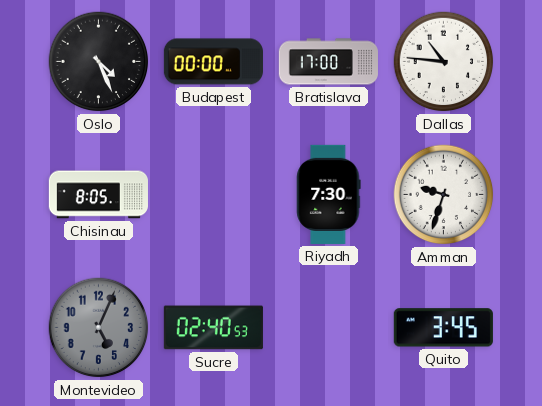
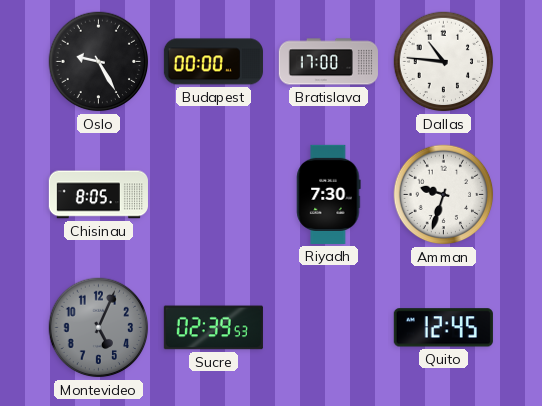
Oslo: 4:26 -> 9:25 (99, 62)
Sucre: 02:40 -> 02:39 (213, 328)
Quito: 3:45 -> 12:45 (443, 328)
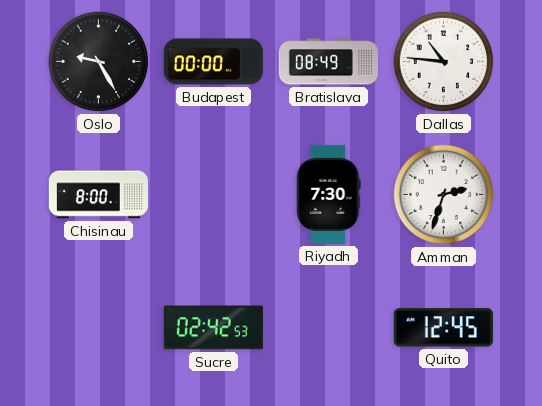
Bratislava: 17:00 -> 08:49 (328, 62)
Chisinau: 8:05 -> 8:00 (98, 195)
Amman: 9:33 -> 2:33 (444, 195)
Montevideo: 5:04 -> none (99, 328)
Sucre: 02:39 -> 02:42 (213, 328)
